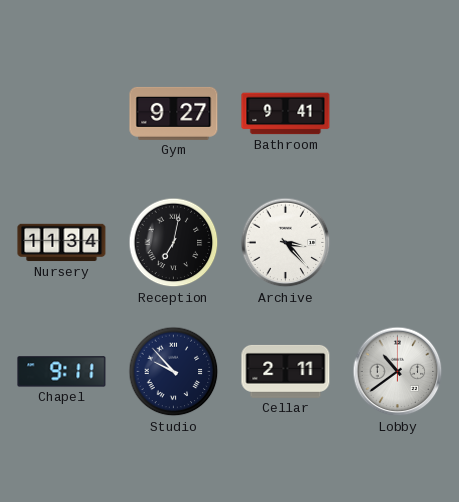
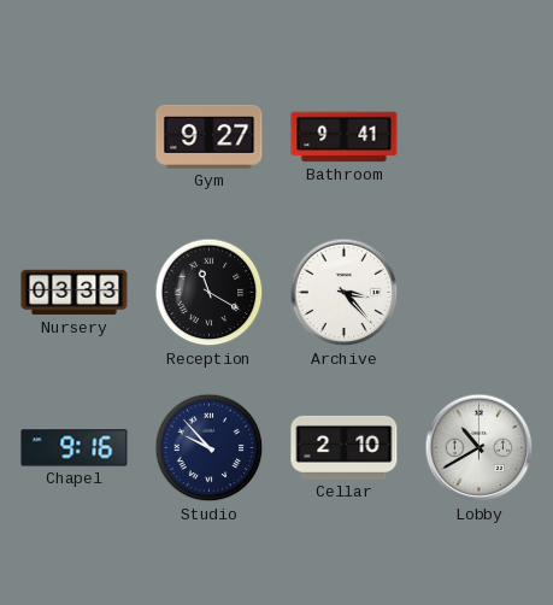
Nursery: 11:34 -> 03:33 (75, 293)
Reception: 7:02 -> 11:20 (210, 293)
Chapel: 9:11 -> 9:16 (75, 448)
Cellar: 2:11 -> 2:10 (345, 447)
Lobby: 10:39 -> 10:40 (480, 448)
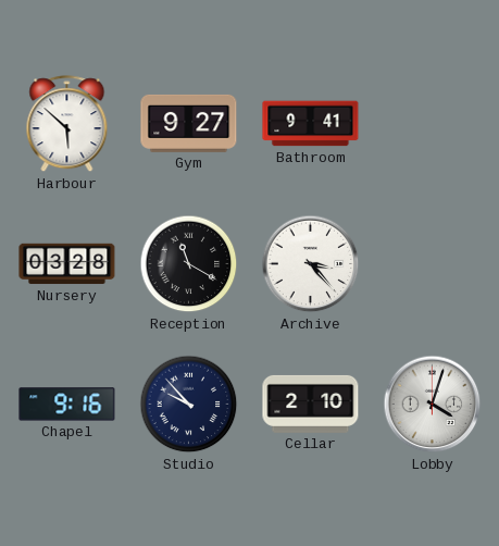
Harbour: none -> 5:52 (67, 124)
Nursery: 03:33 -> 03:28 (67, 264)
Lobby: 10:40 -> 4:03 (433, 405)
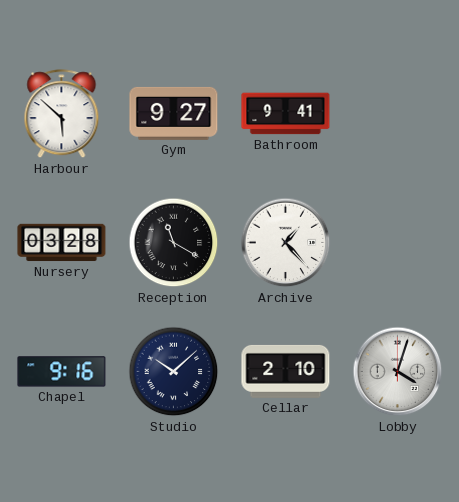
Archive: 3:23 -> 1:23 (286, 243)
Studio: 9:53 -> 10:08 (174, 372)
